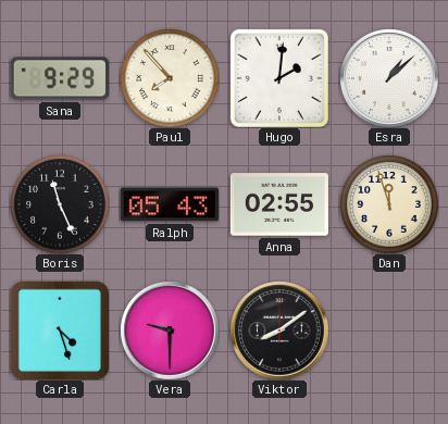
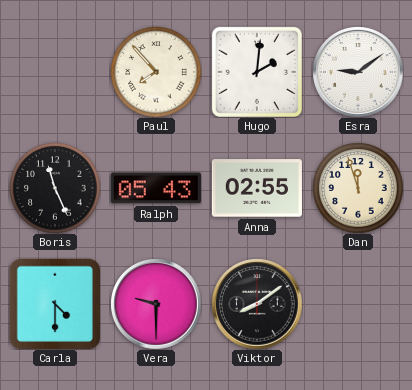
Sana: 9:29 -> none (60, 78)
Esra: 1:08 -> 9:09 (358, 72)
Carla: 4:27 -> 4:30 (54, 303)
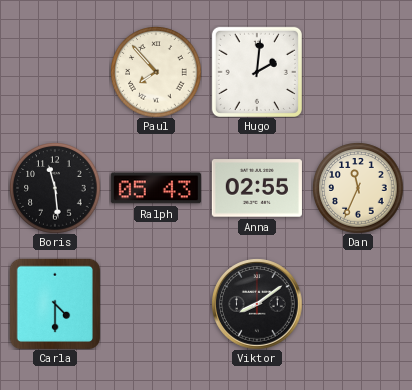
Esra: 9:09 -> none (358, 72)
Boris: 11:26 -> 11:29 (55, 188)
Dan: 11:57 -> 11:34 (358, 188)
Vera: 9:30 -> none (156, 304)
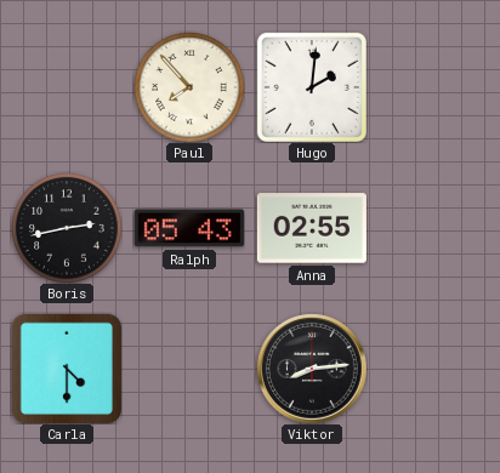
Boris: 11:29 -> 2:43 (67, 228)
Dan: 11:34 -> none (358, 188)
Viktor: 8:09 -> 8:14 (312, 369)
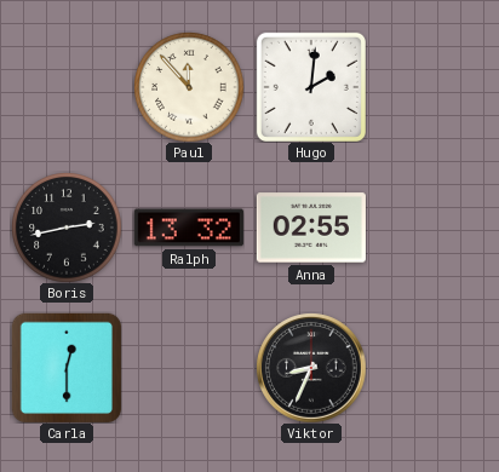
Paul: 7:53 -> 11:53 (189, 87)
Ralph: 05:43 -> 13:32 (189, 228)
Carla: 4:30 -> 12:30 (65, 367)
Viktor: 8:14 -> 8:34 (311, 368)
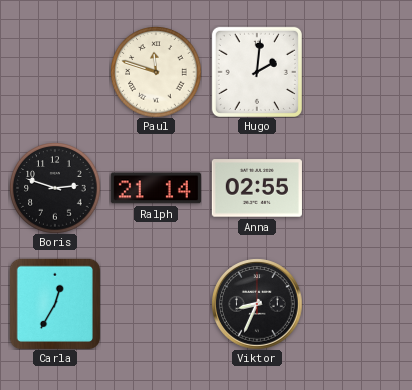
Paul: 11:53 -> 11:48 (156, 72)
Boris: 2:43 -> 2:48 (55, 188)
Ralph: 13:32 -> 21:14 (156, 188)
Carla: 12:30 -> 12:35 (54, 303)
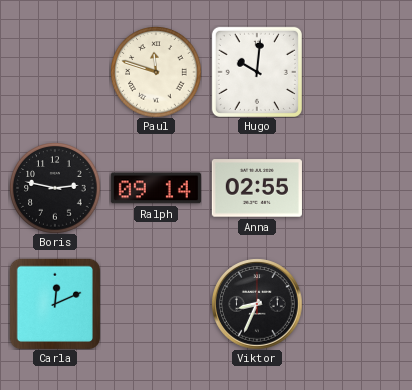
Hugo: 2:01 -> 10:01 (257, 72)
Boris: 2:48 -> 2:47 (55, 188)
Ralph: 21:14 -> 09:14 (156, 188)
Carla: 12:35 -> 12:11 (54, 303)
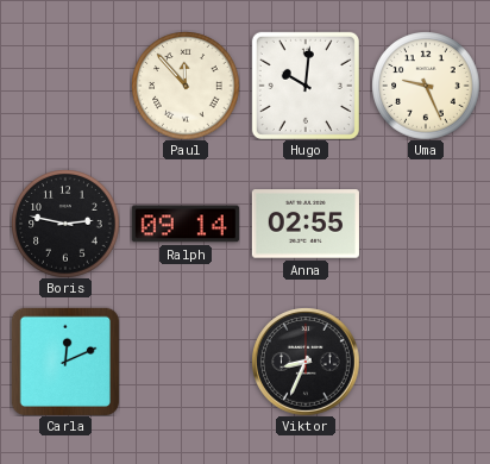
Paul: 11:48 -> 11:53 (186, 86)
Uma: none -> 9:26 (426, 86)
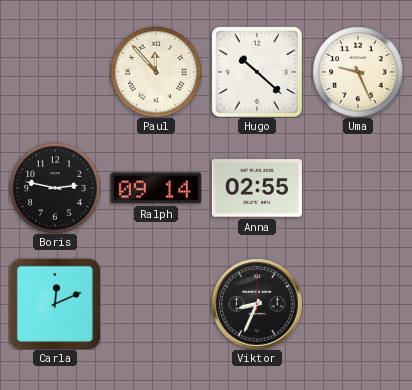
Hugo: 10:01 -> 10:22 (257, 72)
